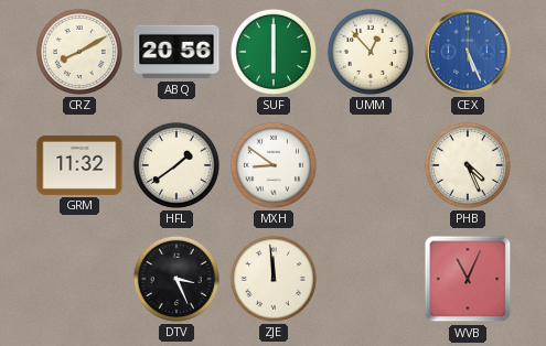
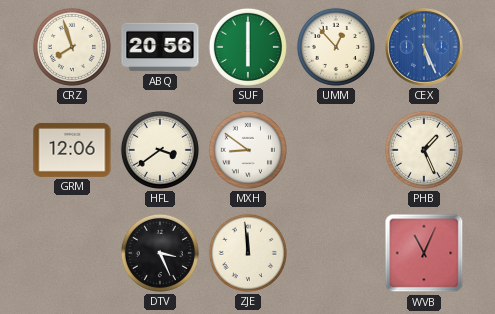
CRZ: 8:10 -> 7:57 (72, 47)
GRM: 11:32 -> 12:06 (72, 150)
HFL: 1:39 -> 3:39 (160, 150)
PHB: 4:26 -> 1:26 (424, 150)
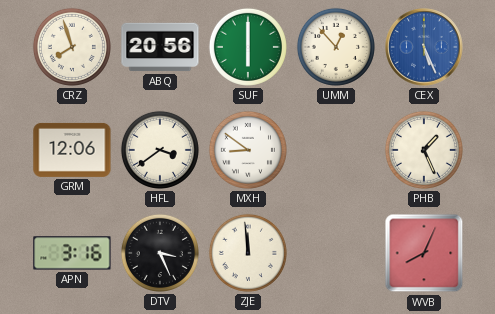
APN: none -> 3:16 (72, 253)
WVB: 11:04 -> 8:04 (424, 253)
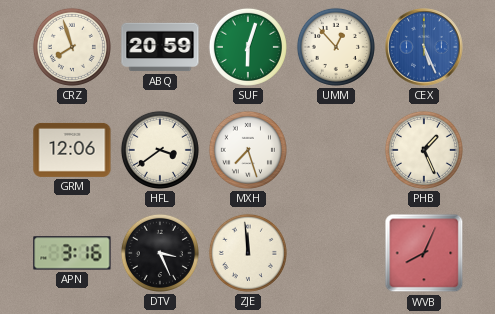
ABQ: 20:56 -> 20:59 (160, 47)
SUF: 6:00 -> 6:03 (248, 47)
MXH: 8:51 -> 7:27 (248, 150)
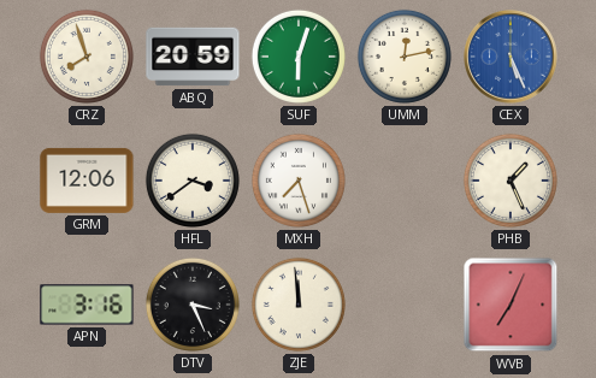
UMM: 12:53 -> 12:13 (405, 57)
WVB: 8:04 -> 7:04 (511, 305)
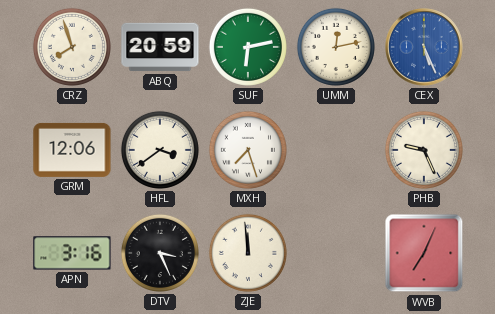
SUF: 6:03 -> 6:13 (248, 47)
PHB: 1:26 -> 9:26 (424, 150)
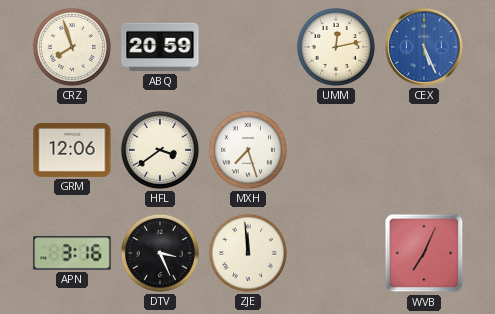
SUF: 6:13 -> none (248, 47)
PHB: 9:26 -> none (424, 150)
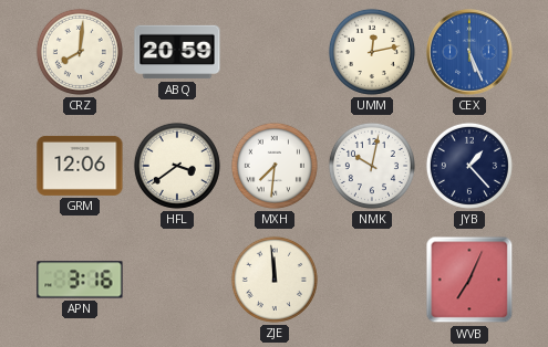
CRZ: 7:57 -> 8:01 (80, 52)
MXH: 7:27 -> 7:31 (275, 166)
NMK: none -> 10:02 (372, 166)
JYB: none -> 1:23 (469, 166)
DTV: 3:26 -> none (160, 253)
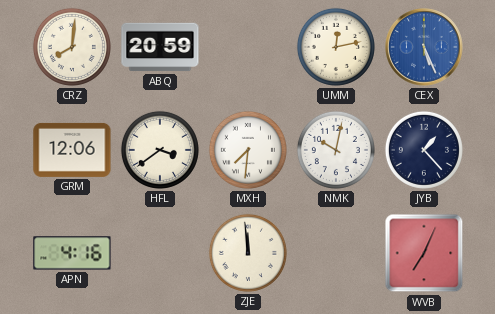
APN: 3:16 -> 4:16 (72, 253)
